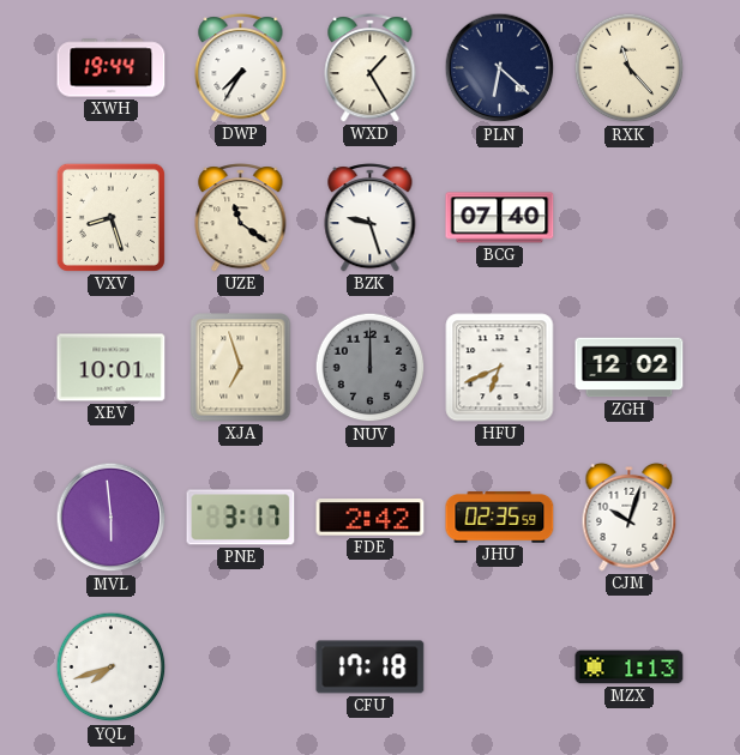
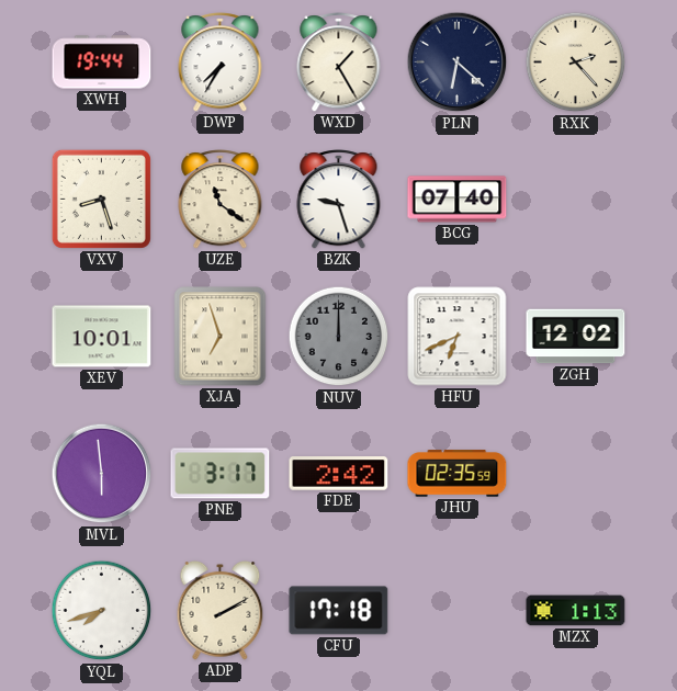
RXK: 11:23 -> 2:23 (576, 63)
CJM: 10:03 -> none (630, 518)
ADP: none -> 2:10 (221, 611)
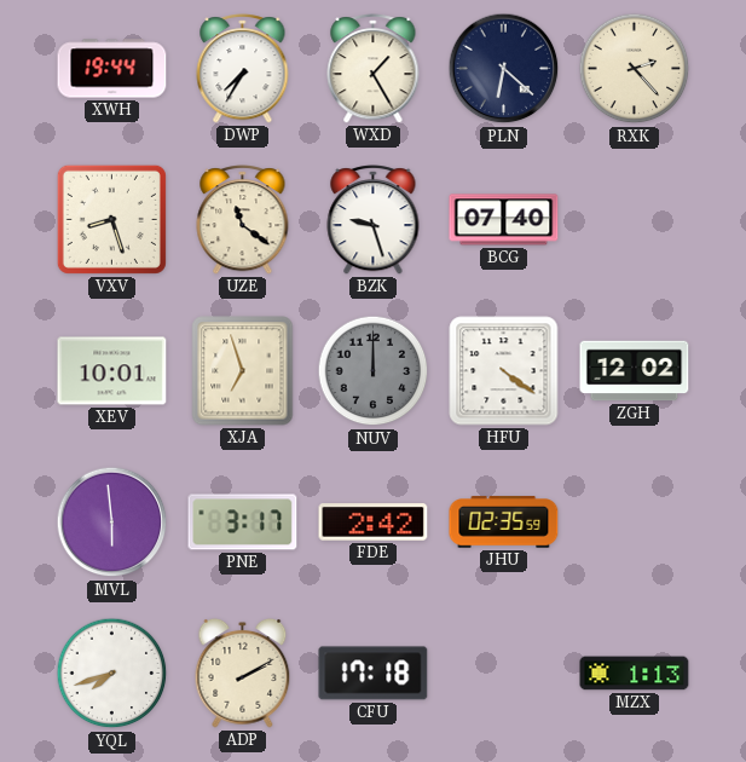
HFU: 6:41 -> 4:21 (504, 371)
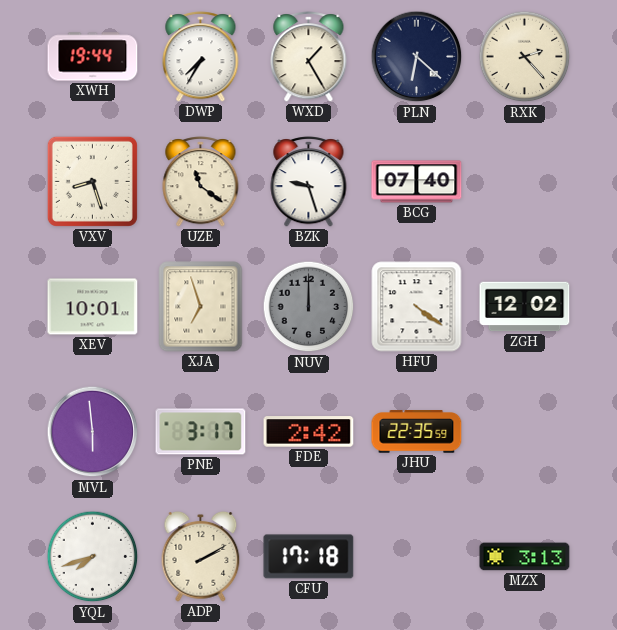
JHU: 02:35 -> 22:35 (417, 432)
MZX: 1:13 -> 3:13 (525, 557)
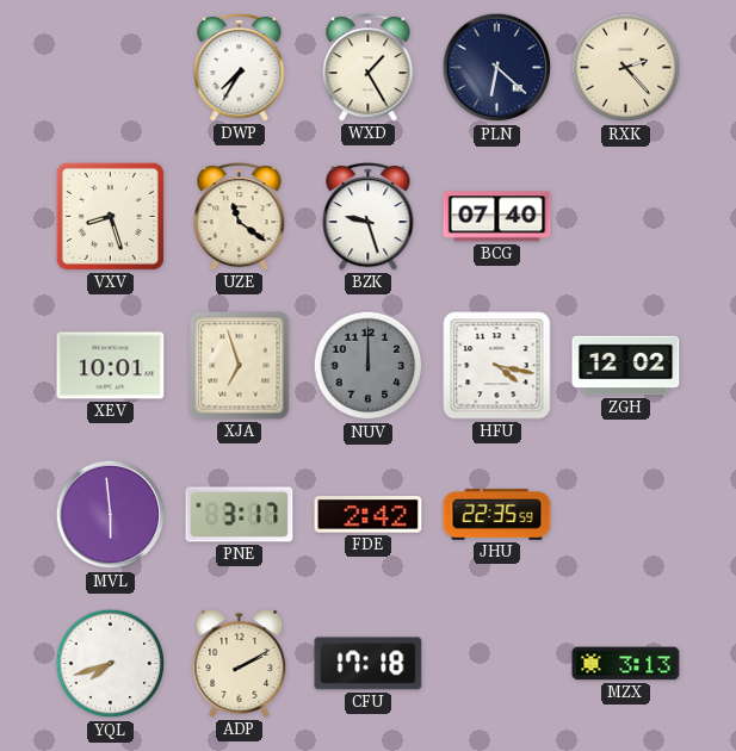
XWH: 19:44 -> none (93, 57)
HFU: 4:21 -> 4:17 (497, 366)
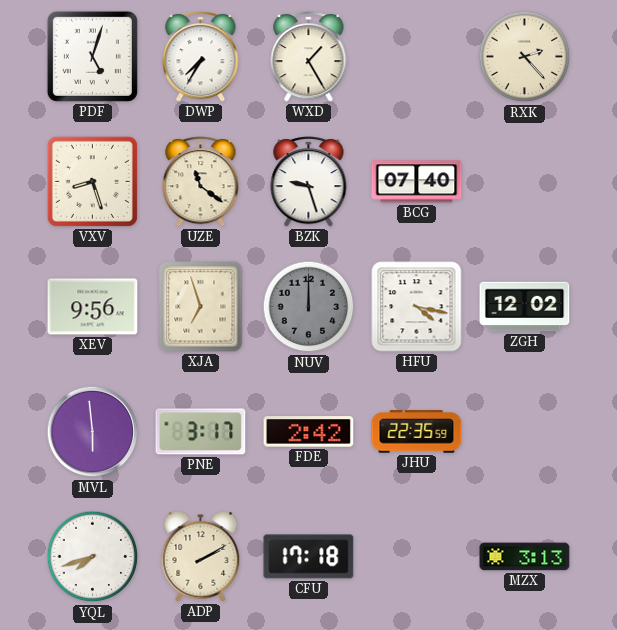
PDF: none -> 5:03 (92, 56)
PLN: 6:22 -> none (497, 68)
XEV: 10:01 -> 9:56 (93, 307)
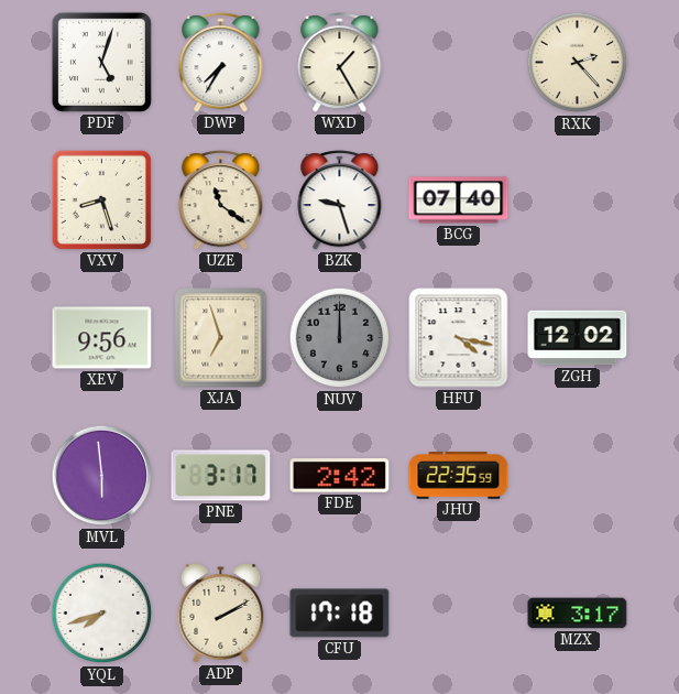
MZX: 3:13 -> 3:17 (578, 614)
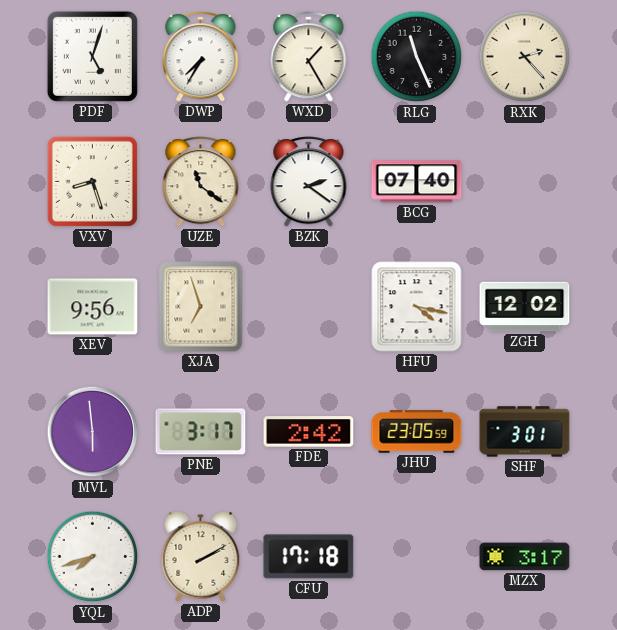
RLG: none -> 11:26 (417, 57)
BZK: 9:27 -> 2:21 (309, 182)
NUV: 12:00 -> none (340, 338)
JHU: 22:35 -> 23:05 (417, 432)
SHF: none -> 3:01 (525, 432)
